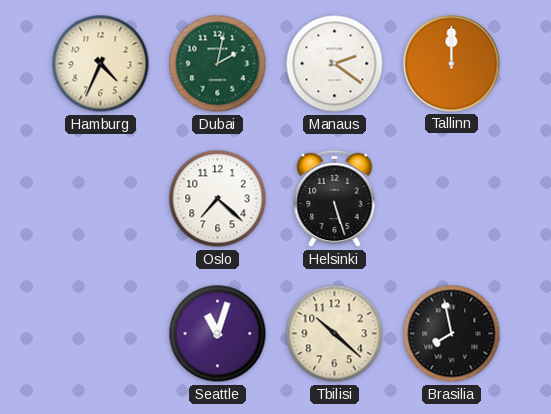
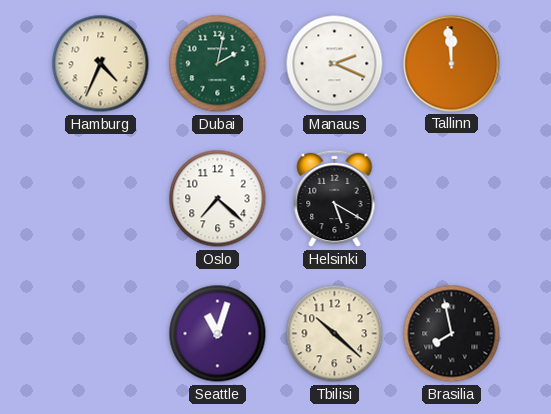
Manaus: 2:21 -> 2:19 (335, 64)
Tallinn: 12:00 -> 11:59 (452, 64)
Helsinki: 5:27 -> 5:20 (335, 199)
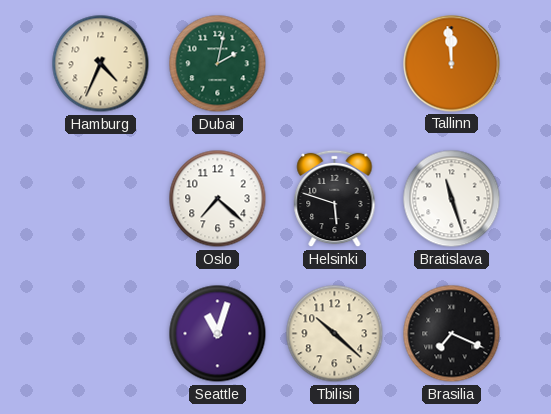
Manaus: 2:19 -> none (335, 64)
Helsinki: 5:20 -> 5:48 (335, 199)
Bratislava: none -> 11:27 (452, 199)
Brasilia: 7:58 -> 7:19 (452, 334)
